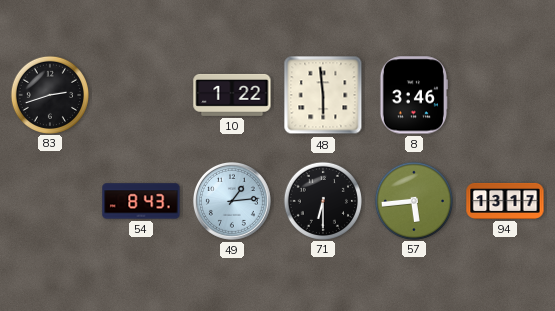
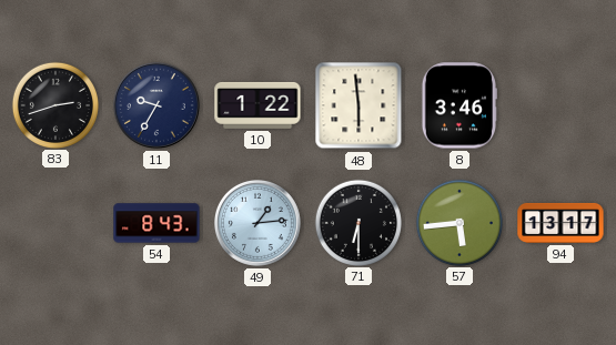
11: none -> 9:35 (156, 105)
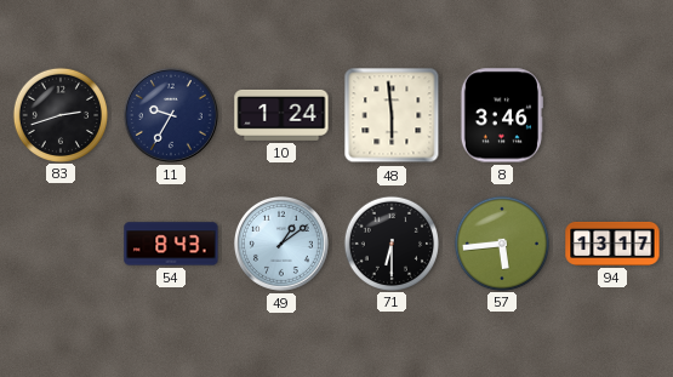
10: 1:22 -> 1:24 (281, 115)
49: 1:14 -> 1:09 (281, 244)
